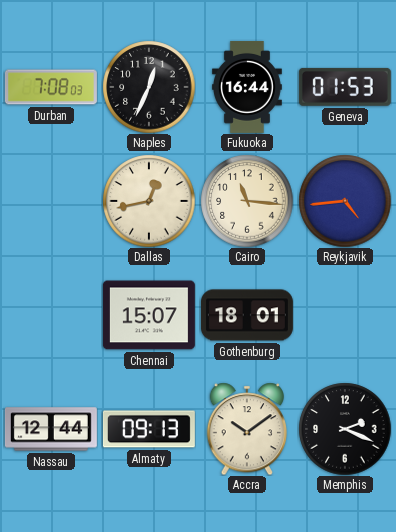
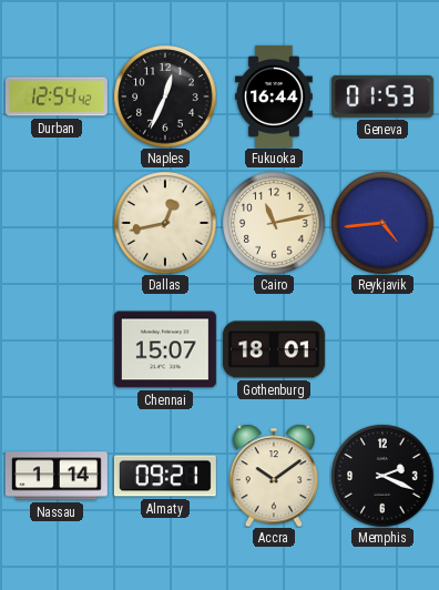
Durban: 7:08 -> 12:54 (57, 96)
Cairo: 11:16 -> 11:13 (274, 223)
Nassau: 12:44 -> 1:14 (57, 476)
Almaty: 09:13 -> 09:21 (165, 476)
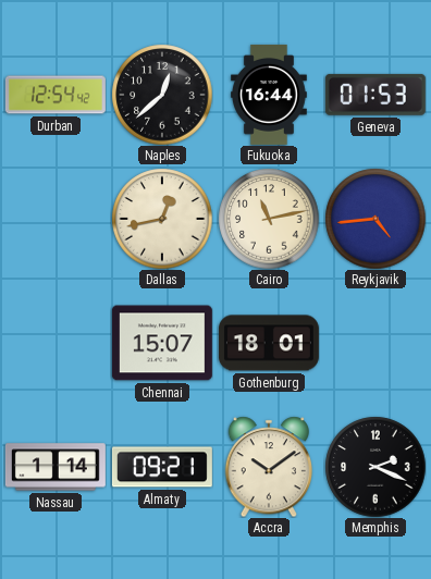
Naples: 12:34 -> 12:38 (162, 95)
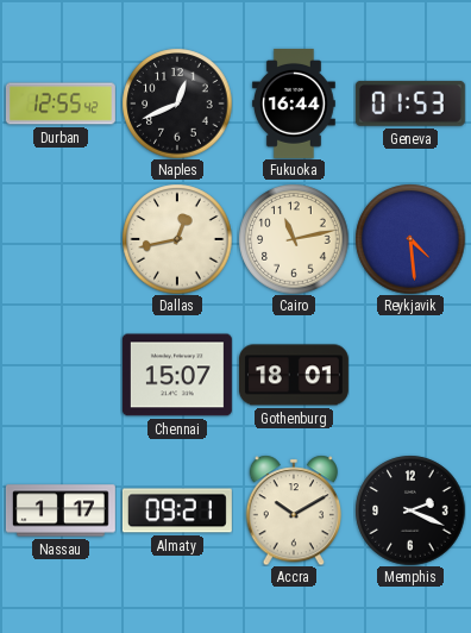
Durban: 12:54 -> 12:55 (61, 104)
Naples: 12:38 -> 12:41 (177, 104)
Reykjavik: 4:44 -> 4:29 (410, 239)
Nassau: 1:14 -> 1:17 (61, 510)
Accra: 10:09 -> 10:10 (293, 510)
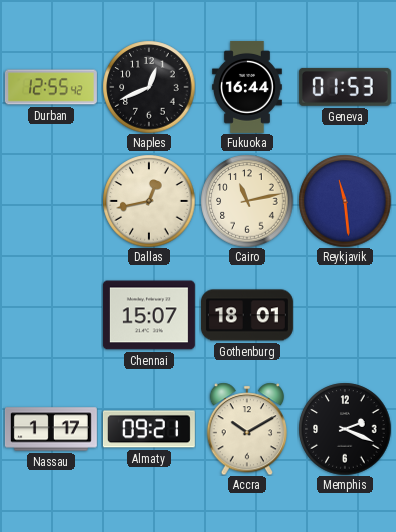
Reykjavik: 4:29 -> 11:29 (345, 201)
